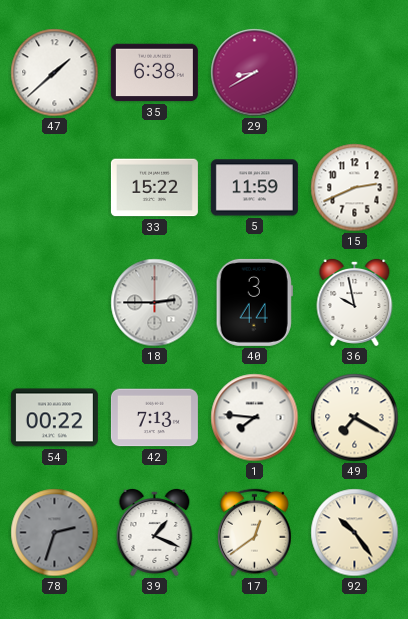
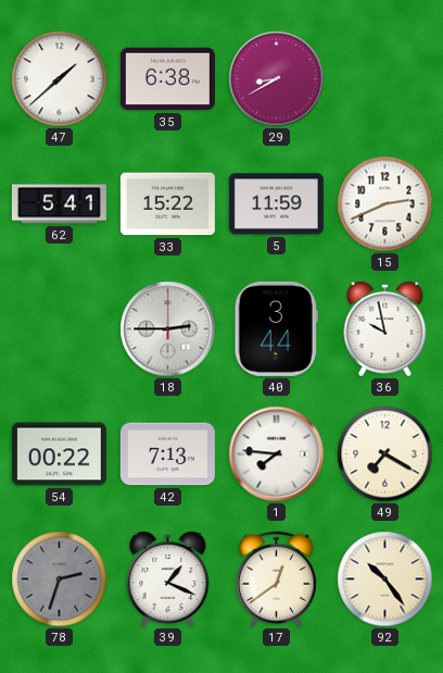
62: none -> 5:41 (59, 204)
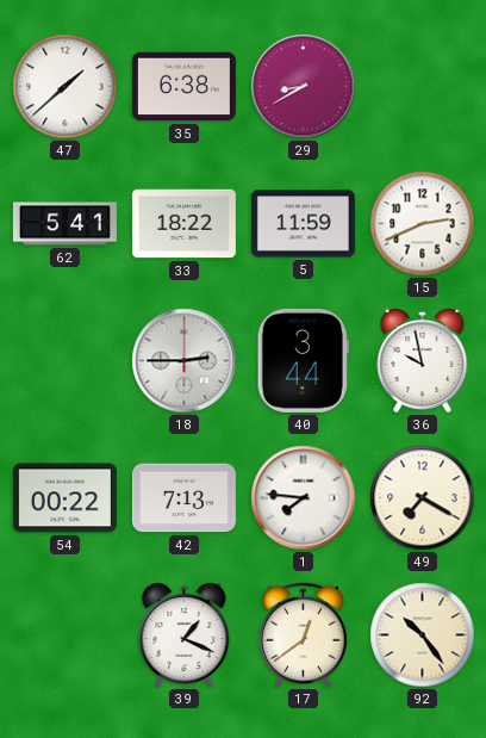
33: 15:22 -> 18:22 (183, 224)
78: 2:33 -> none (60, 579)
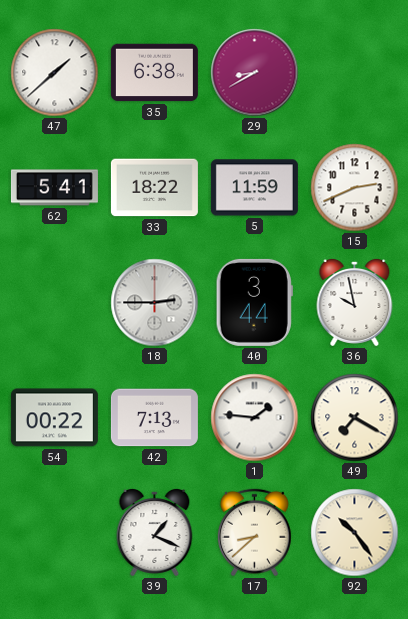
1: 7:46 -> 1:46 (255, 418)
17: 12:39 -> 8:38 (254, 533)
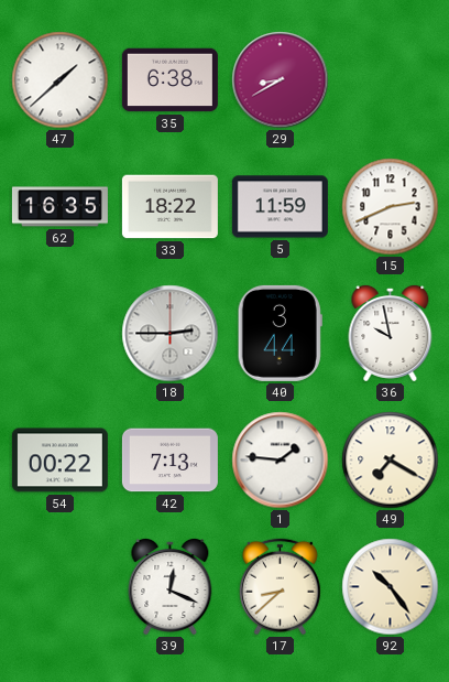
62: 5:41 -> 16:35 (59, 207)
39: 1:19 -> 12:19 (171, 586)
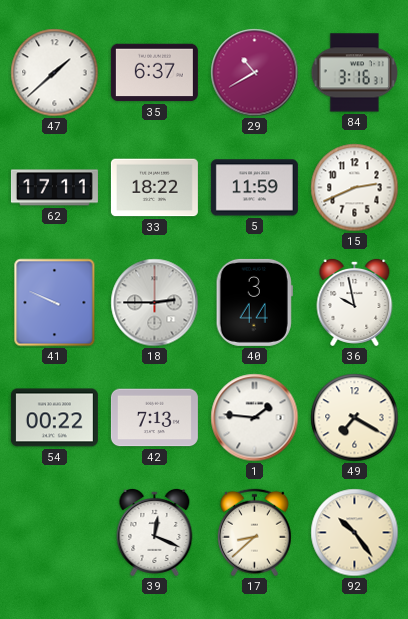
35: 6:38 -> 6:37 (154, 73)
29: 8:40 -> 10:40 (255, 73)
84: none -> 3:16 (354, 73)
62: 16:35 -> 17:11 (54, 188)
41: none -> 9:49 (55, 303)
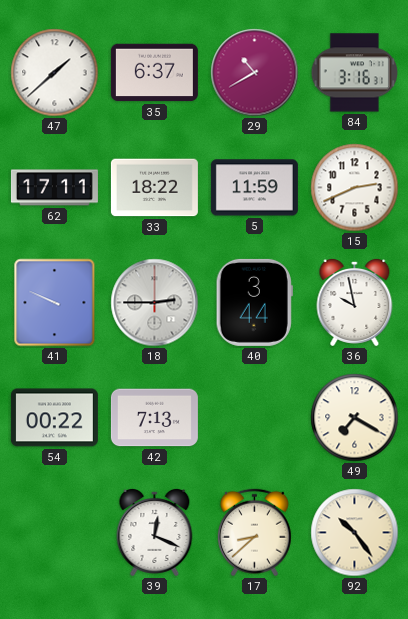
1: 1:46 -> none (255, 418)
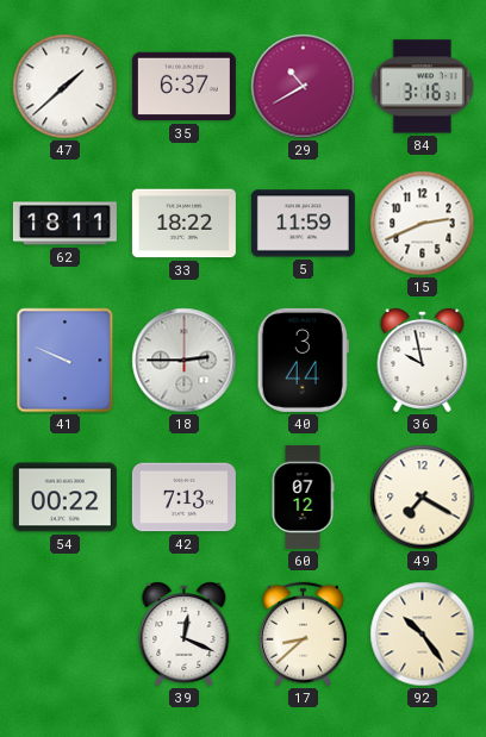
62: 17:11 -> 18:11 (64, 224)
60: none -> 07:12 (303, 496)
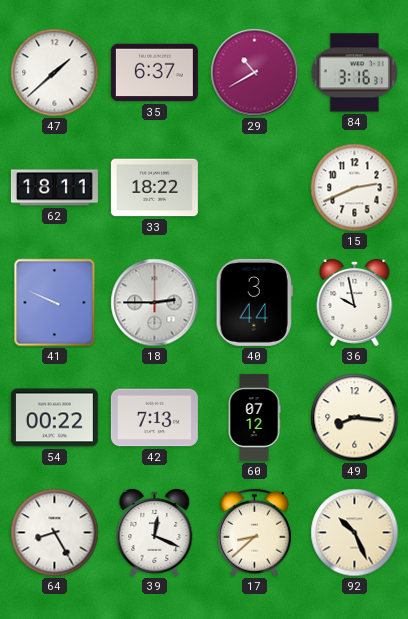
5: 11:59 -> none (303, 224)
49: 7:20 -> 8:16 (355, 418)
64: none -> 8:25 (55, 533)
92: 10:24 -> 10:26 (355, 533)
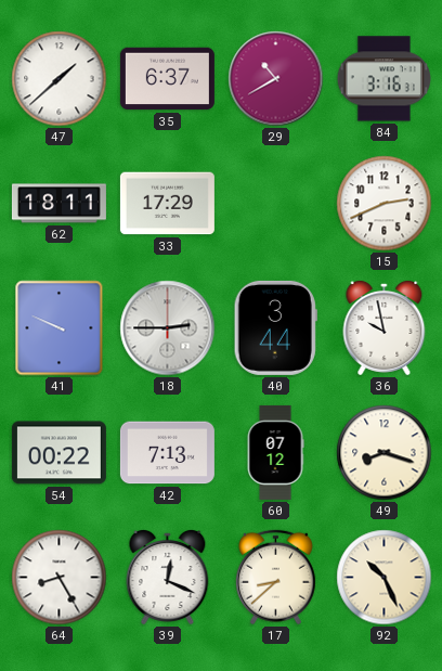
33: 18:22 -> 17:29 (167, 204)
49: 8:16 -> 8:18 (385, 453)
